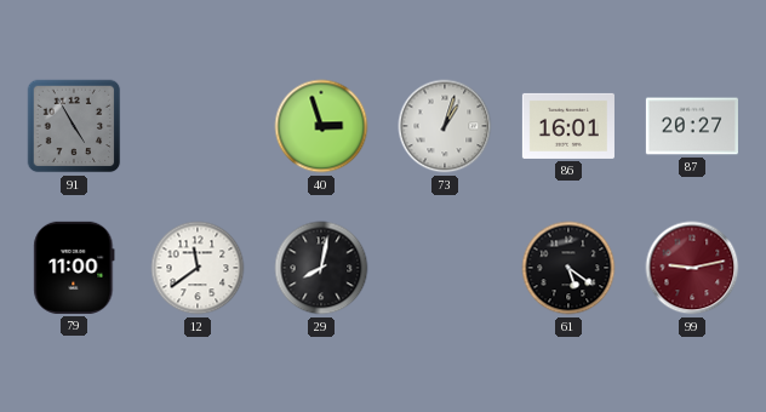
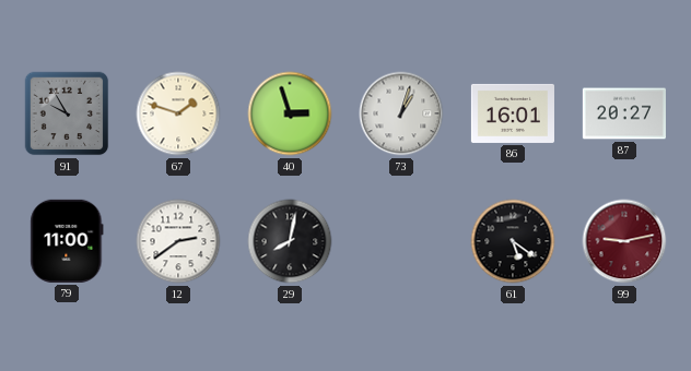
91: 4:55 -> 9:55 (67, 113)
67: none -> 1:48 (178, 113)
12: 11:39 -> 2:39 (178, 241)
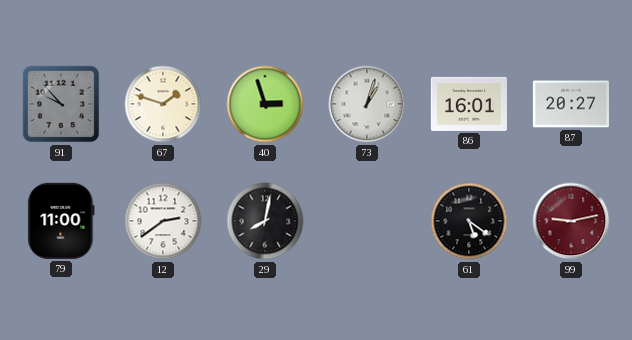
91: 9:55 -> 9:53 (61, 104)
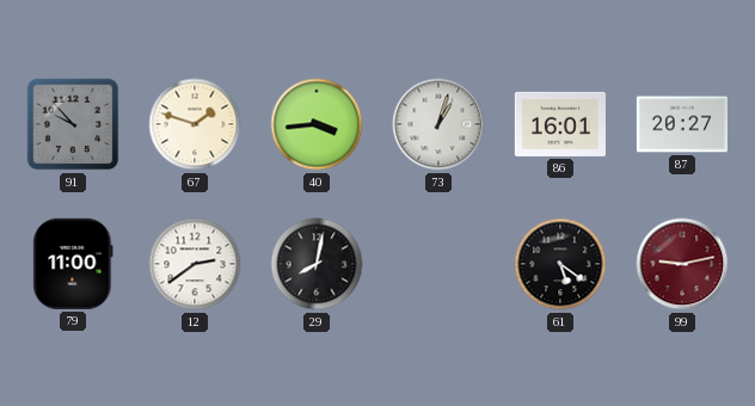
40: 2:57 -> 3:44 (317, 124)
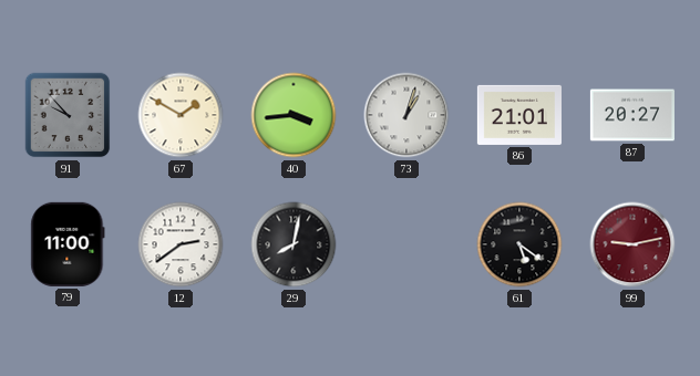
67: 1:48 -> 1:50 (181, 115)
86: 16:01 -> 21:01 (519, 115)
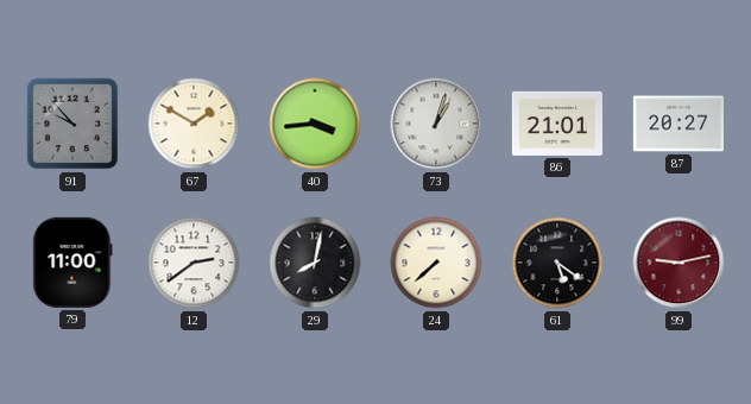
24: none -> 7:38 (436, 263)
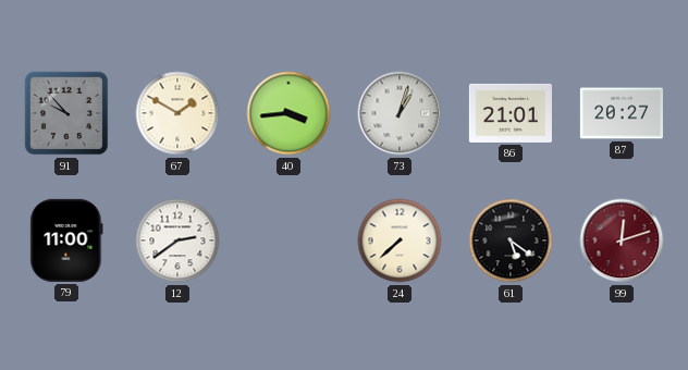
29: 8:02 -> none (315, 263)
99: 9:13 -> 12:12 (622, 240)
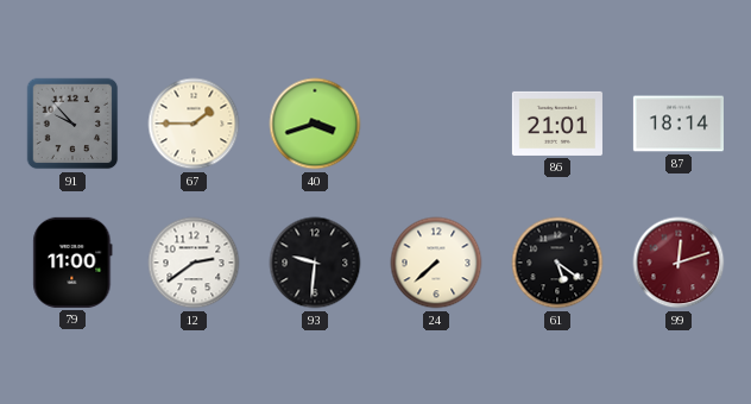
67: 1:50 -> 1:45 (194, 124)
40: 3:44 -> 3:42 (315, 124)
73: 1:03 -> none (400, 113)
87: 20:27 -> 18:14 (679, 124)
93: none -> 9:31 (315, 263)
